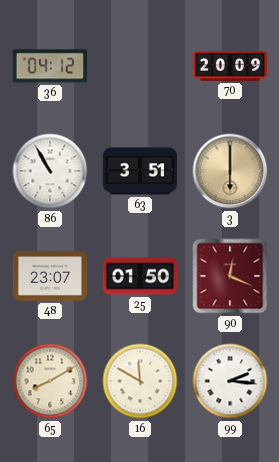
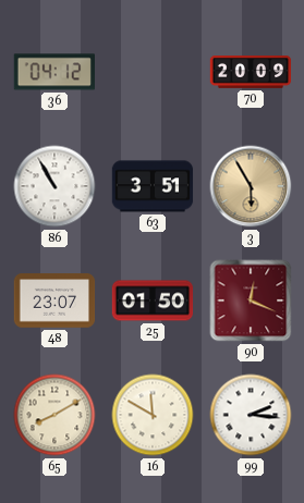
3: 6:00 -> 5:55 (251, 186)
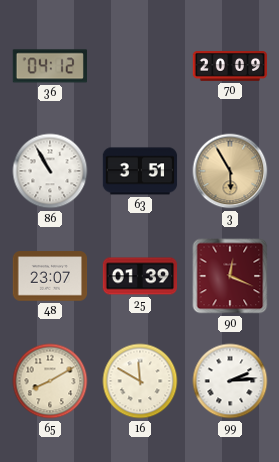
25: 01:50 -> 01:39 (140, 276)
99: 2:16 -> 2:14 (230, 381)
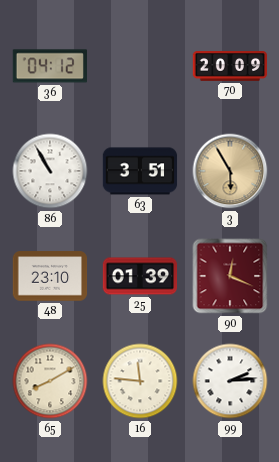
48: 23:07 -> 23:10 (50, 276)
16: 11:50 -> 11:46 (140, 381)
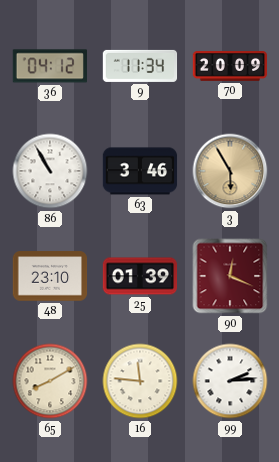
9: none -> 11:34 (140, 66)
63: 3:51 -> 3:46 (140, 171)
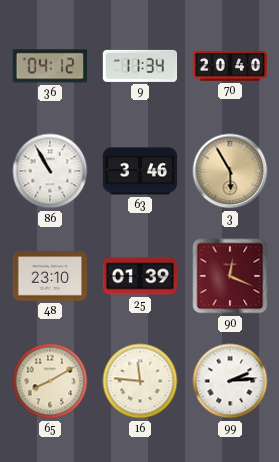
70: 20:09 -> 20:40 (230, 67)
